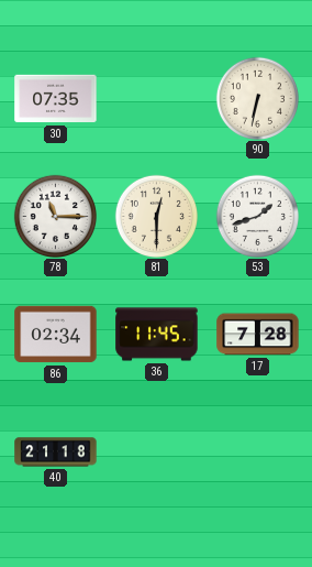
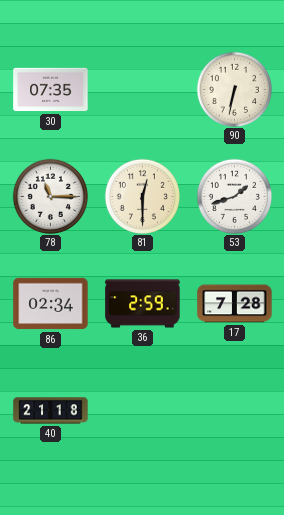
36: 11:45 -> 2:59 (143, 304)
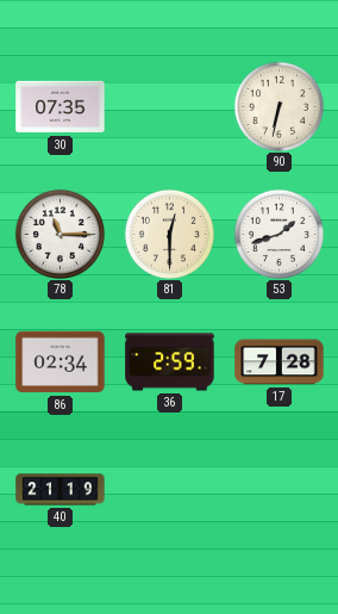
40: 21:18 -> 21:19 (61, 490)
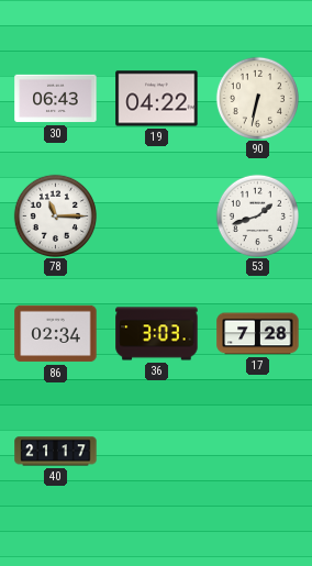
30: 07:35 -> 06:43 (56, 99)
19: none -> 04:22 (157, 99)
81: 12:30 -> none (169, 234)
36: 2:59 -> 3:03 (157, 334)
40: 21:19 -> 21:17 (56, 452)
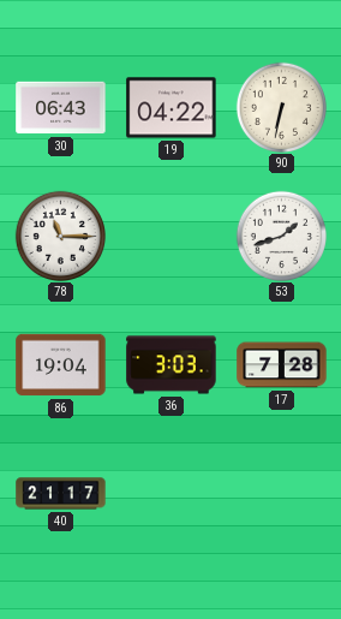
86: 02:34 -> 19:04 (61, 365)
